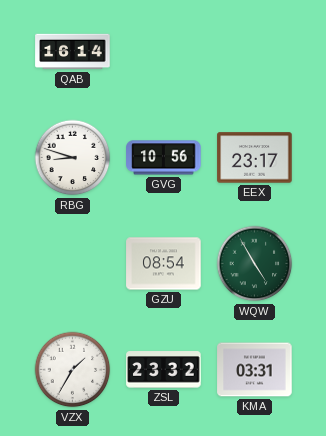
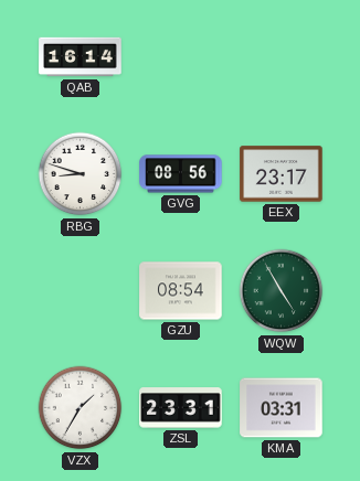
GVG: 10:56 -> 08:56 (181, 174)
ZSL: 23:32 -> 23:31 (181, 408)
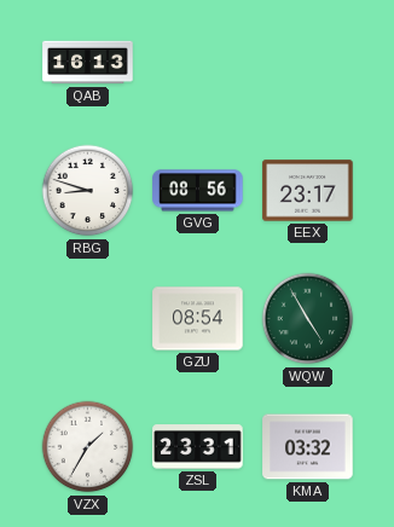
QAB: 16:14 -> 16:13 (88, 63)
KMA: 03:31 -> 03:32 (308, 447)
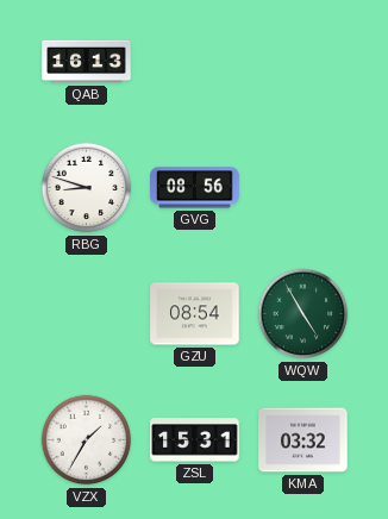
EEX: 23:17 -> none (308, 191)
ZSL: 23:31 -> 15:31 (195, 440)
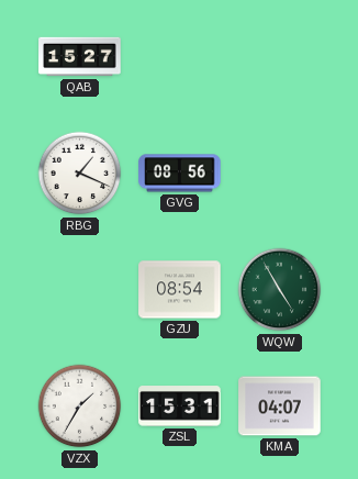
QAB: 16:13 -> 15:27 (80, 57)
RBG: 8:48 -> 1:19 (80, 174)
KMA: 03:32 -> 04:07 (280, 406)
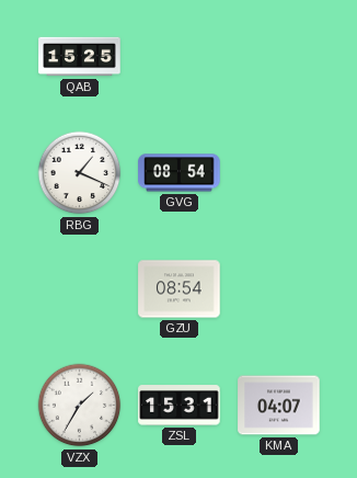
QAB: 15:27 -> 15:25 (80, 57)
GVG: 08:56 -> 08:54 (180, 173)
WQW: 4:55 -> none (280, 290)
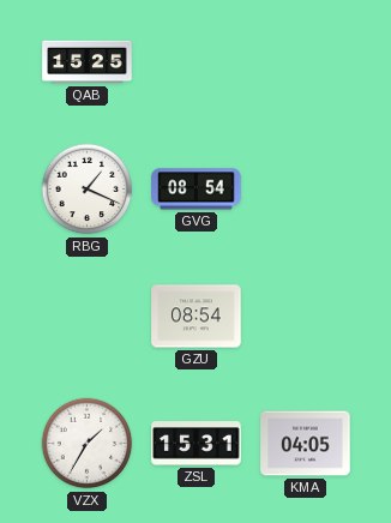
KMA: 04:07 -> 04:05 (306, 444)
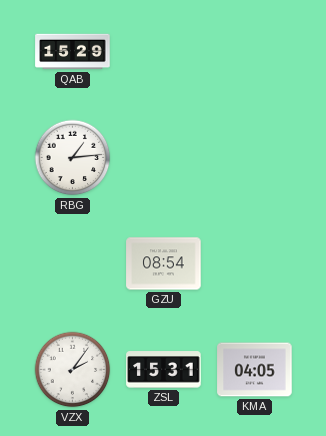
QAB: 15:25 -> 15:29 (73, 52)
RBG: 1:19 -> 1:14 (73, 158)
GVG: 08:54 -> none (197, 190)
VZX: 1:35 -> 2:06 (73, 370)
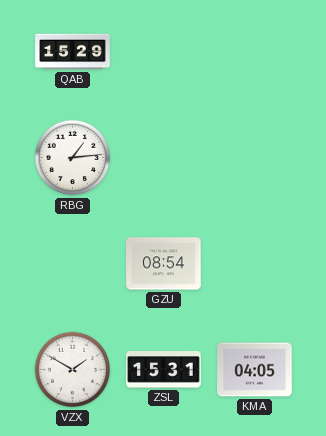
VZX: 2:06 -> 1:50 (73, 370)
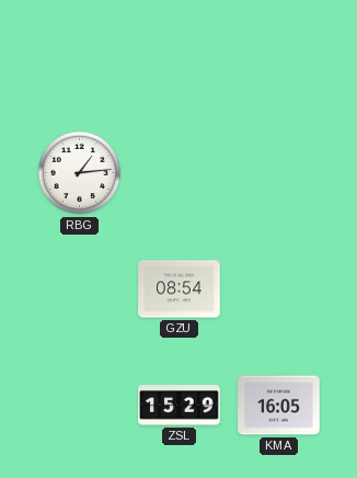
QAB: 15:29 -> none (73, 52)
VZX: 1:50 -> none (73, 370)
ZSL: 15:31 -> 15:29 (180, 406)
KMA: 04:05 -> 16:05 (279, 406)
